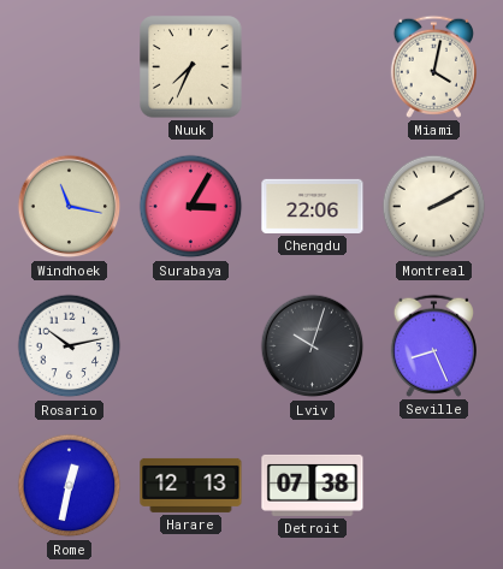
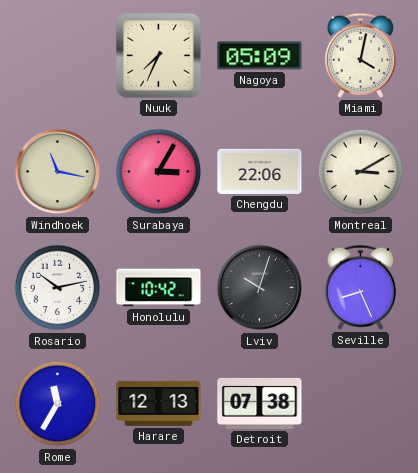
Nagoya: none -> 05:09 (260, 56)
Montreal: 2:10 -> 3:10 (361, 172)
Honolulu: none -> 10:42 (159, 288)
Rome: 12:32 -> 11:35 (58, 404)
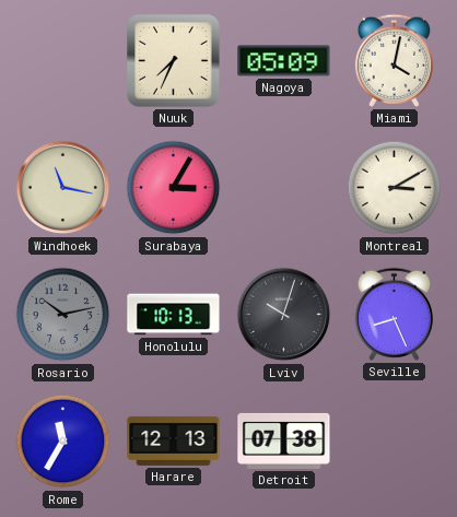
Chengdu: 22:06 -> none (260, 171)
Rosario dial: white -> grey (63, 315)
Honolulu: 10:42 -> 10:13 (174, 315)
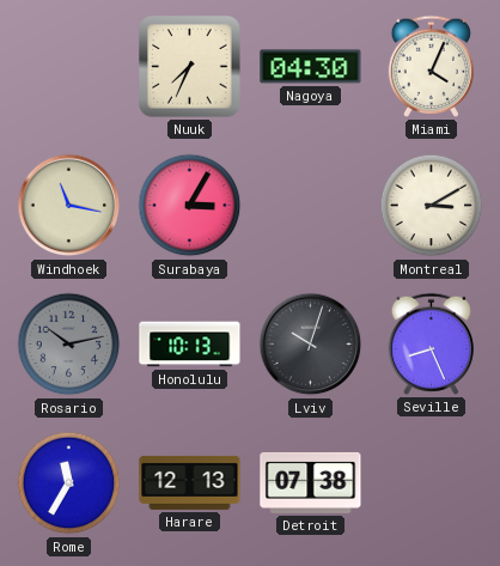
Nagoya: 05:09 -> 04:30 (311, 67)
Miami: 4:02 -> 4:04 (431, 66)
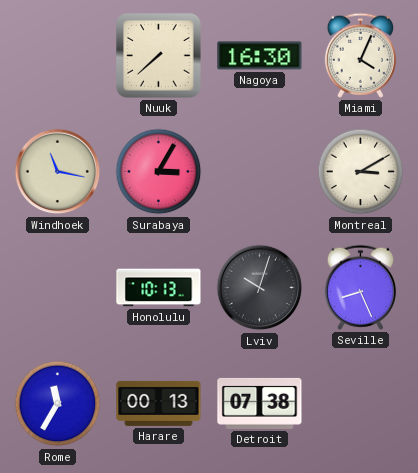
Nuuk: 7:34 -> 7:38 (159, 56)
Nagoya: 04:30 -> 16:30 (260, 56)
Rosario: 10:13 -> none (69, 345)
Harare: 12:13 -> 00:13 (159, 403)
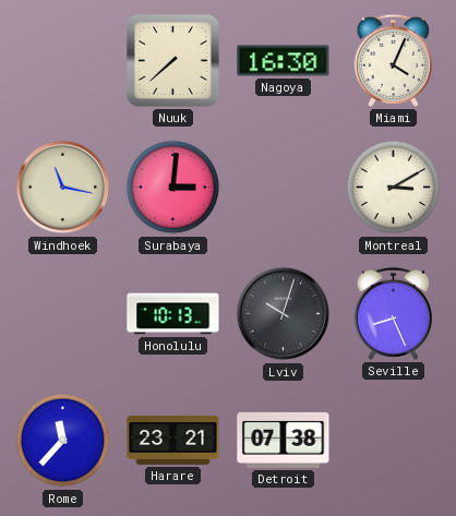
Surabaya: 3:05 -> 3:01 (173, 188)
Rome: 11:35 -> 11:37 (63, 441)
Harare: 00:13 -> 23:21 (173, 440)
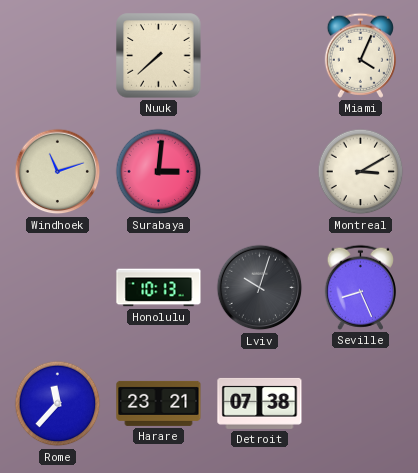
Nagoya: 16:30 -> none (284, 61)
Windhoek: 11:17 -> 11:12 (58, 172)
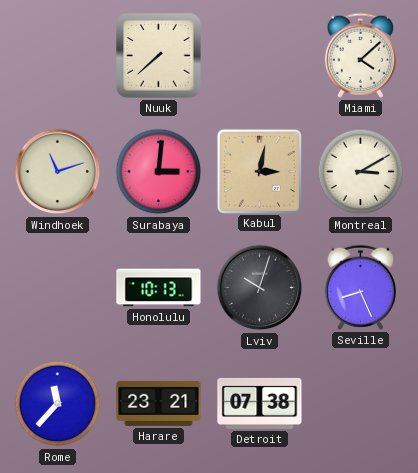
Miami: 4:04 -> 4:08 (360, 55)
Kabul: none -> 3:02 (259, 171)
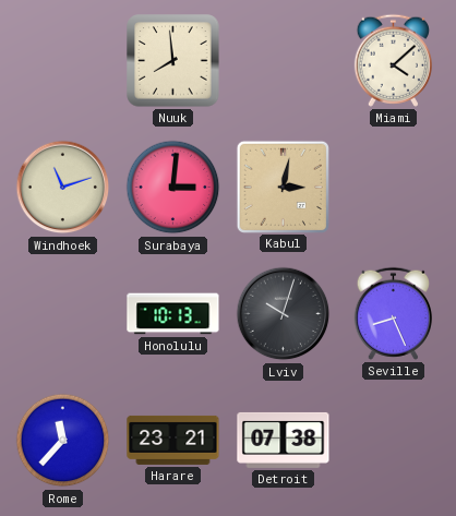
Nuuk: 7:38 -> 7:59 (173, 61)
Montreal: 3:10 -> none (361, 172)
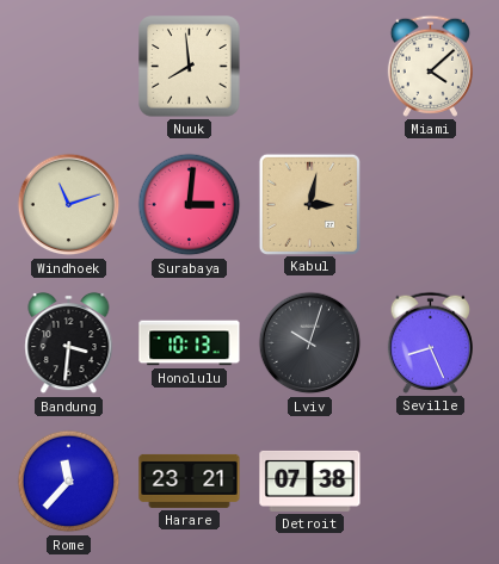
Bandung: none -> 3:31 (69, 343)
